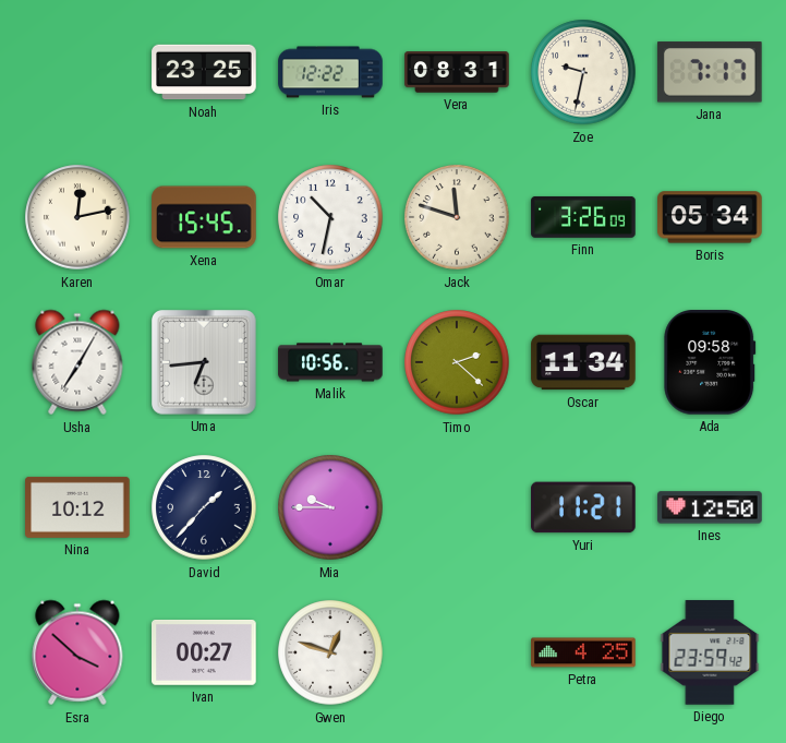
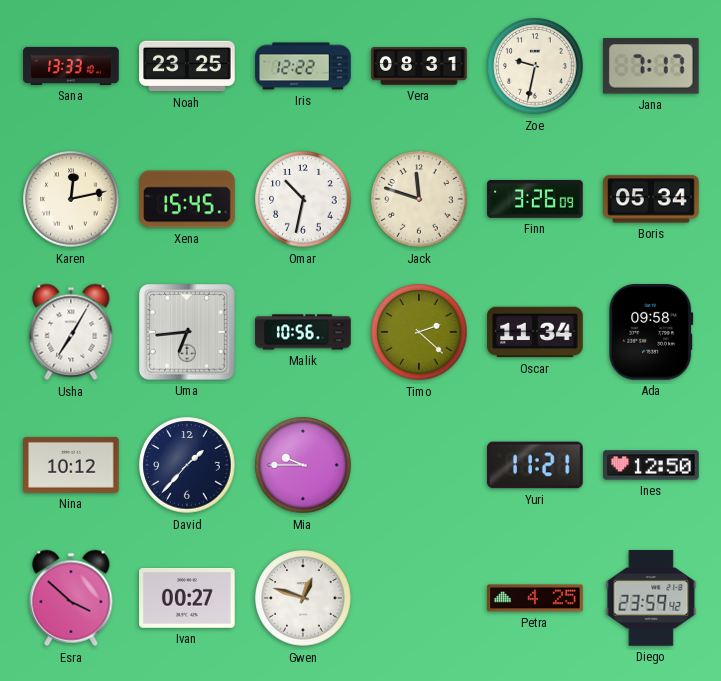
Sana: none -> 13:33 (71, 66)
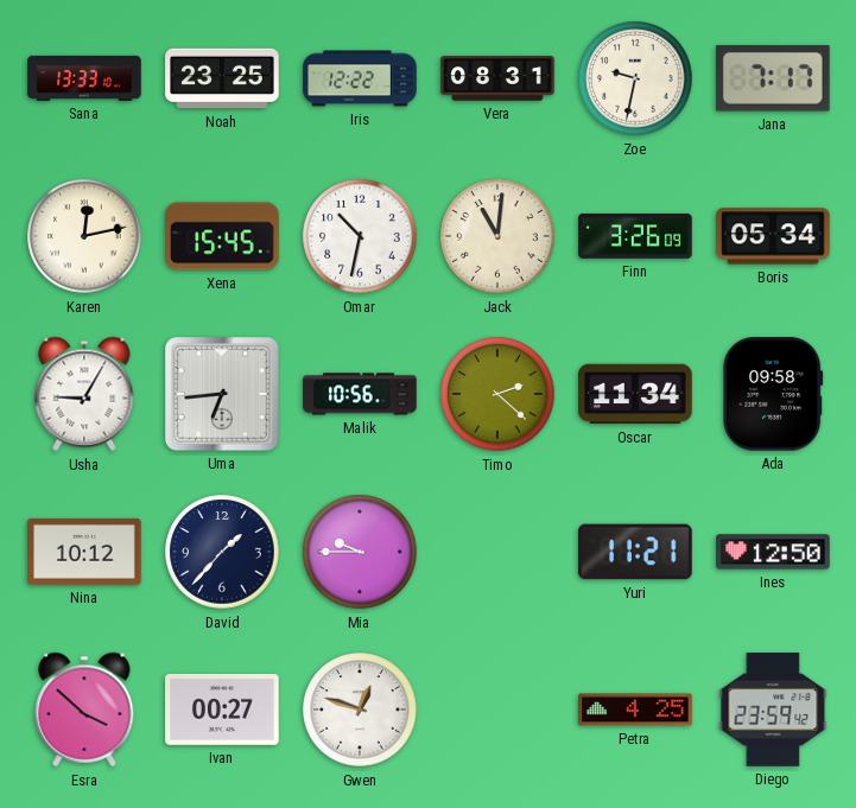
Jack: 11:48 -> 11:01 (497, 236)
Usha: 7:05 -> 9:05 (84, 394)
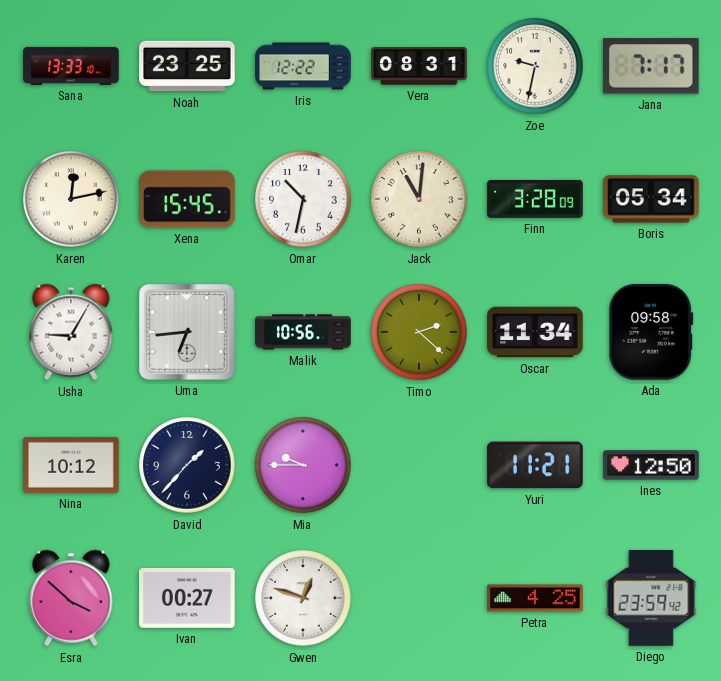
Finn: 3:26 -> 3:28 (535, 199)
